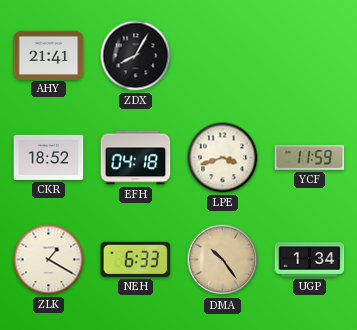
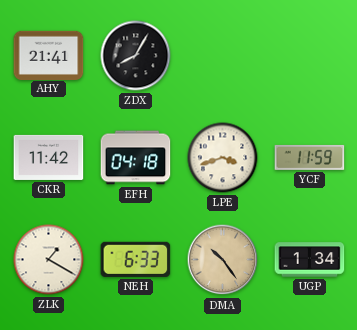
CKR: 18:52 -> 11:42 (49, 157)
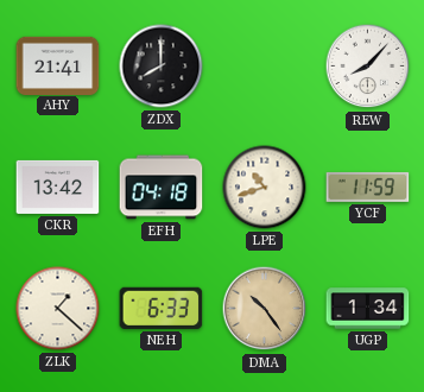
ZDX: 8:05 -> 8:00 (162, 67)
REW: none -> 8:07 (368, 67)
CKR: 11:42 -> 13:42 (58, 186)
LPE: 3:42 -> 10:42 (265, 188)
ZLK: 1:20 -> 1:22 (58, 309)
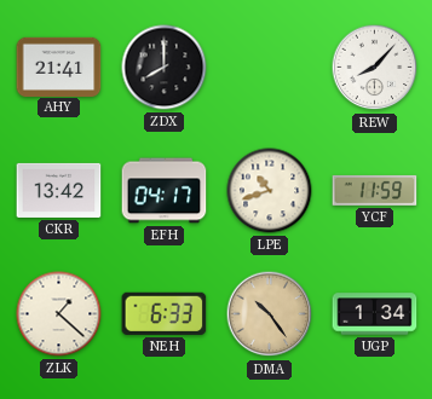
EFH: 04:18 -> 04:17 (165, 191)
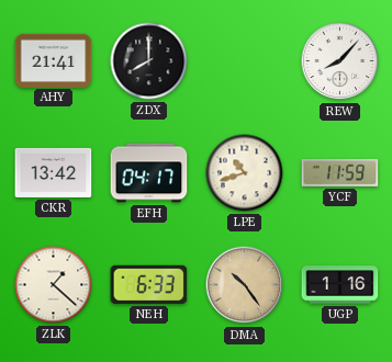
UGP: 1:34 -> 1:16 (340, 285)
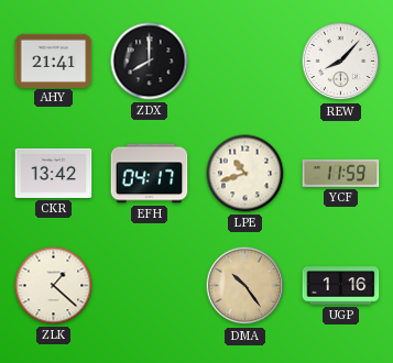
NEH: 6:33 -> none (149, 284)
